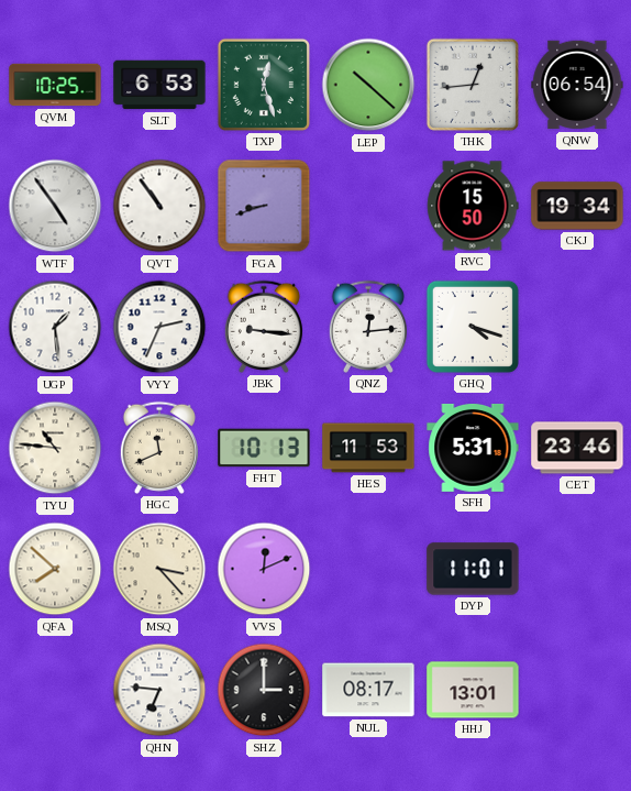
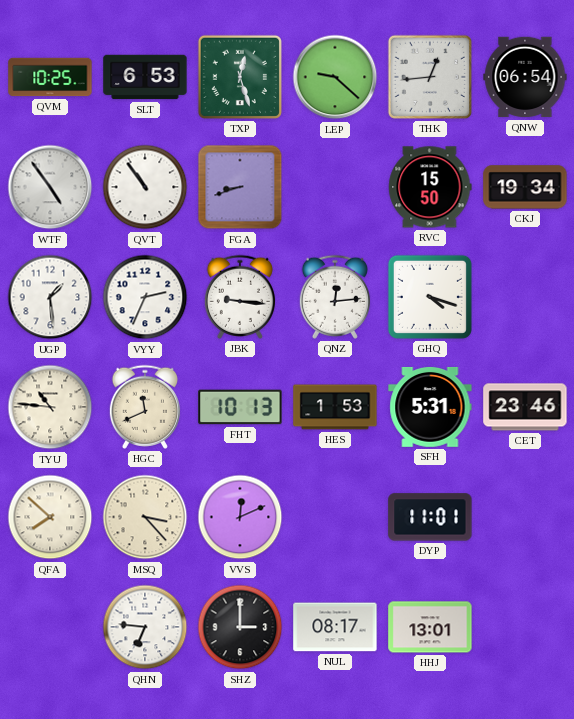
LEP: 10:22 -> 9:22 (335, 77)
HES: 11:53 -> 1:53 (335, 407)
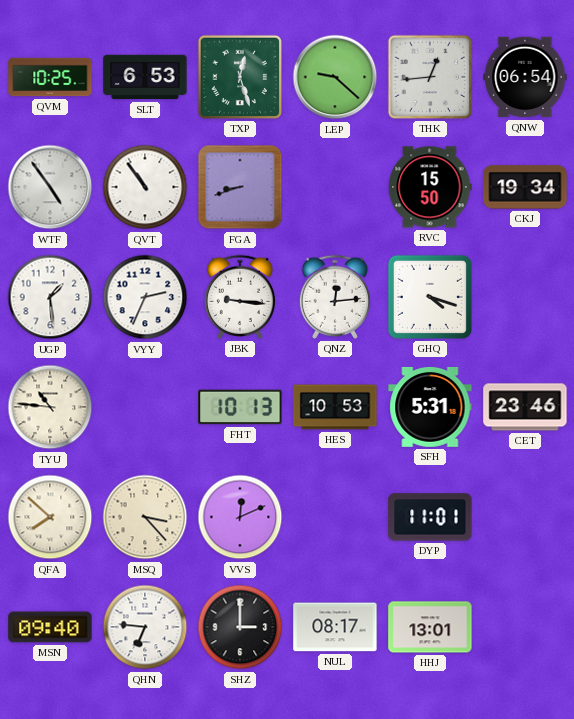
HGC: 11:41 -> none (145, 407)
HES: 1:53 -> 10:53 (335, 407)
MSN: none -> 09:40 (50, 627)
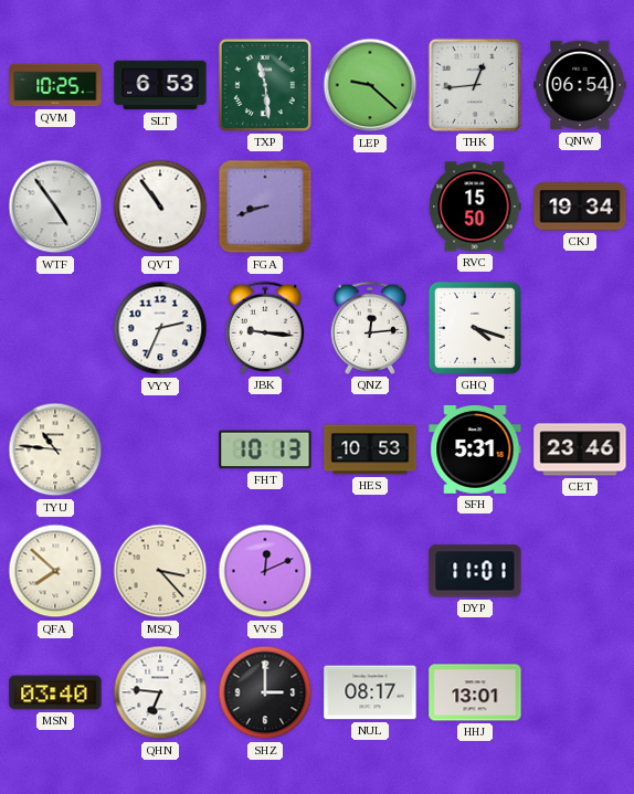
TXP: 12:27 -> 11:29 (265, 85)
UGP: 1:29 -> none (50, 297)
MSN: 09:40 -> 03:40 (55, 692)
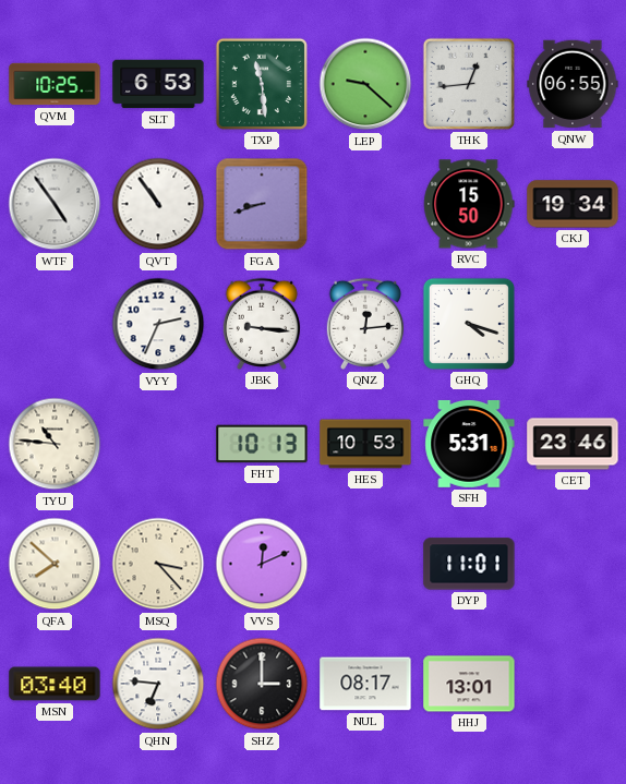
QNW: 06:54 -> 06:55 (573, 84)
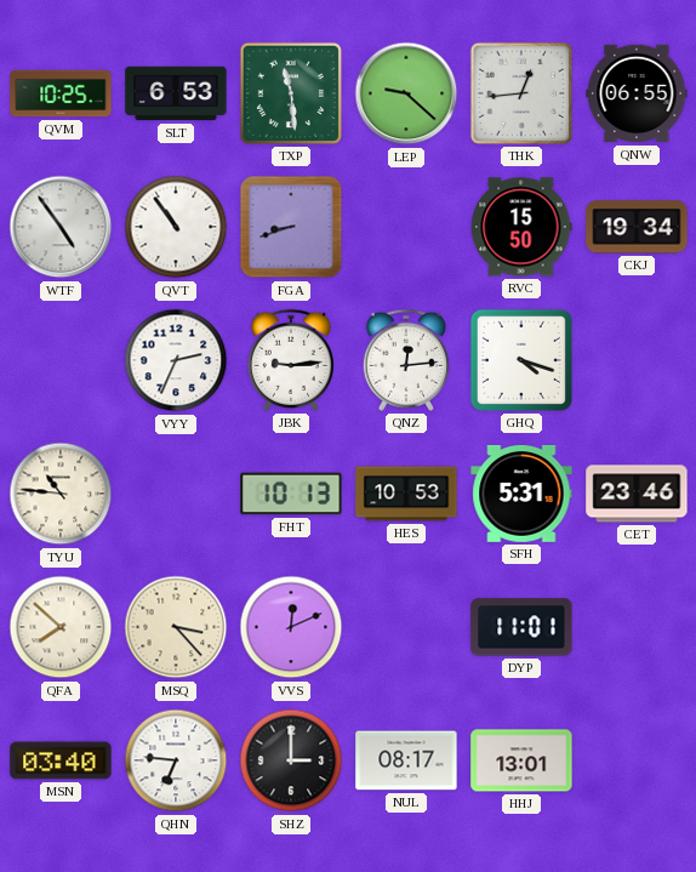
JBK: 9:16 -> 9:14 (291, 360)
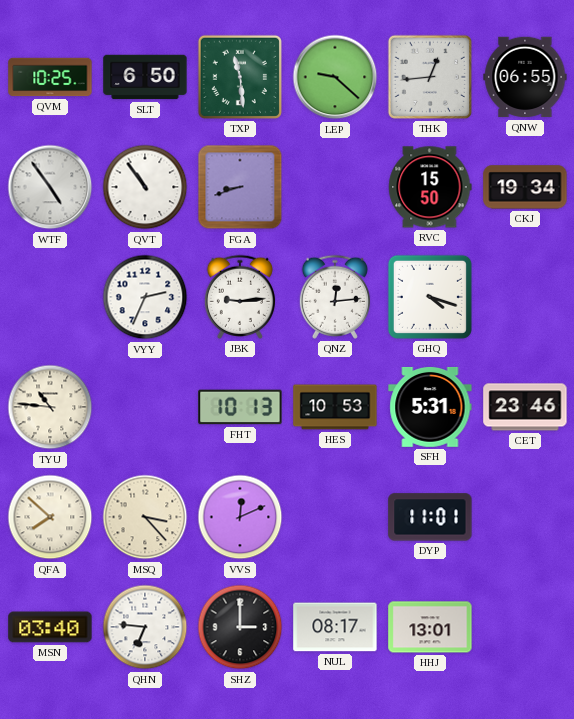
SLT: 6:53 -> 6:50 (145, 77)
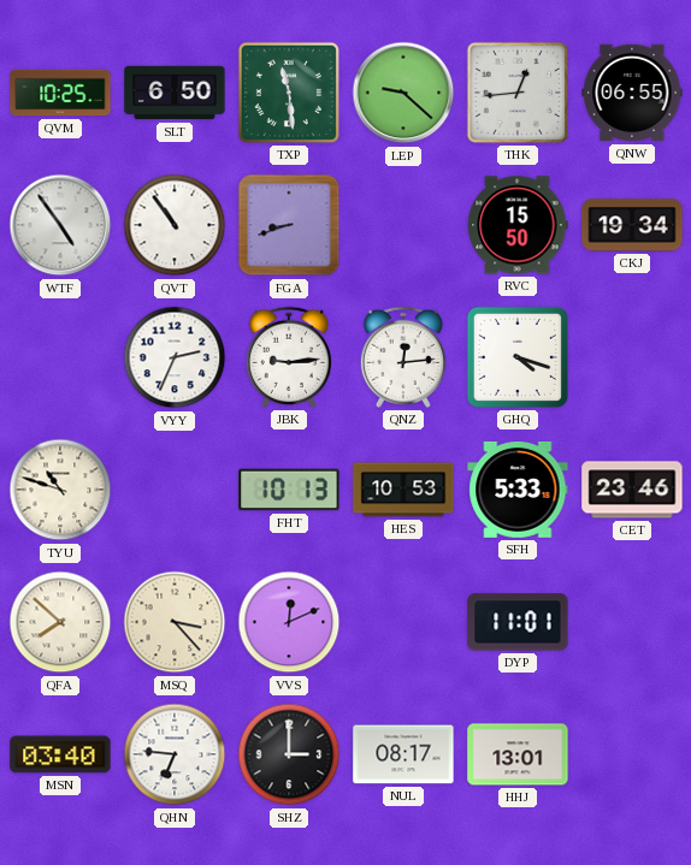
TYU: 10:46 -> 10:48 (60, 490)
SFH: 5:31 -> 5:33 (518, 490)
